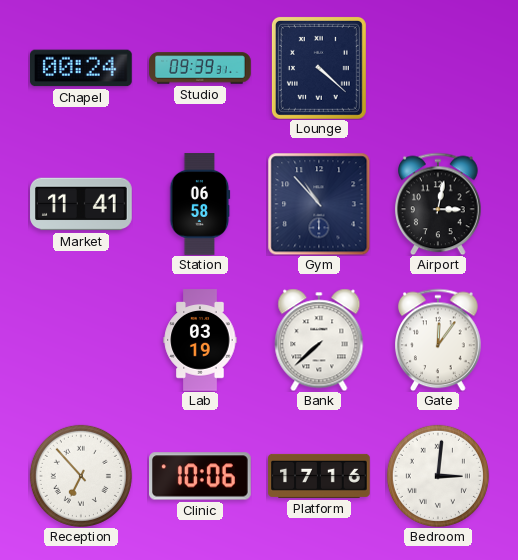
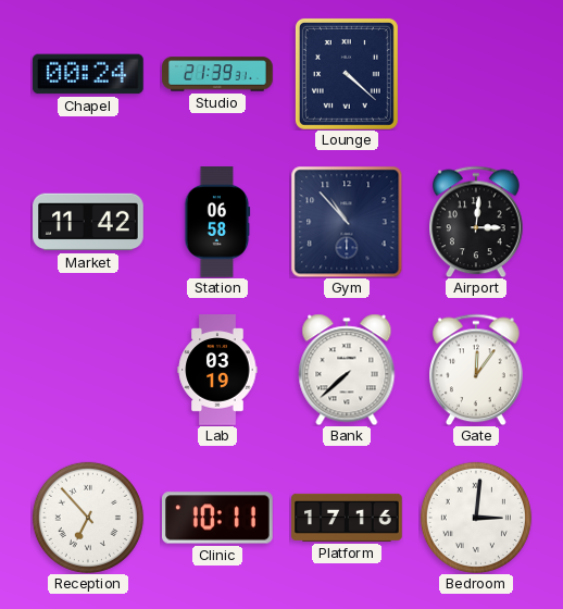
Studio: 09:39 -> 21:39 (217, 74)
Market: 11:41 -> 11:42 (88, 222)
Airport: 3:02 -> 3:01 (477, 222)
Clinic: 10:06 -> 10:11 (218, 518)
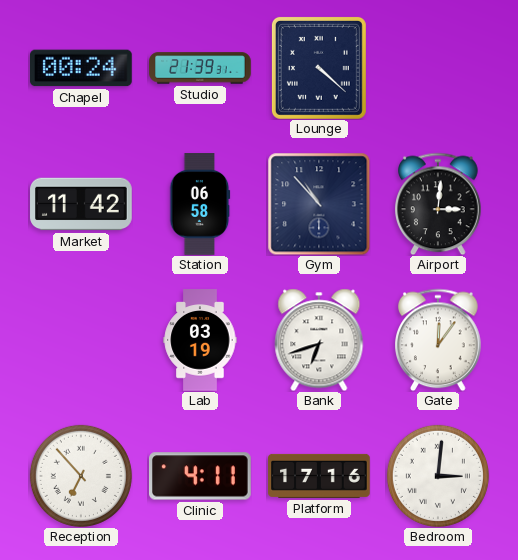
Bank: 7:38 -> 6:42 (319, 340)
Clinic: 10:11 -> 4:11 (201, 476)
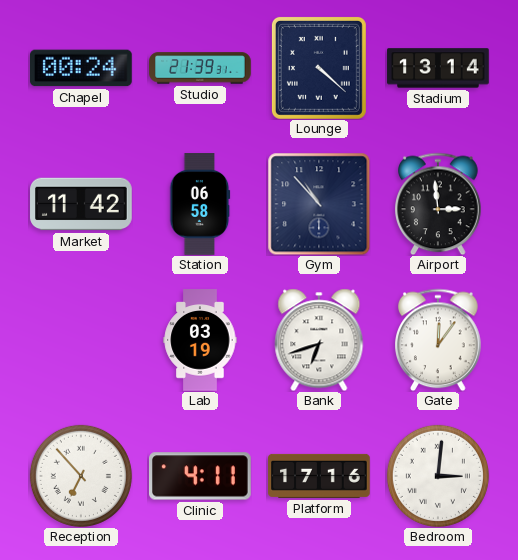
Stadium: none -> 13:14 (438, 68)
Airport: 3:01 -> 2:59 (439, 204)
